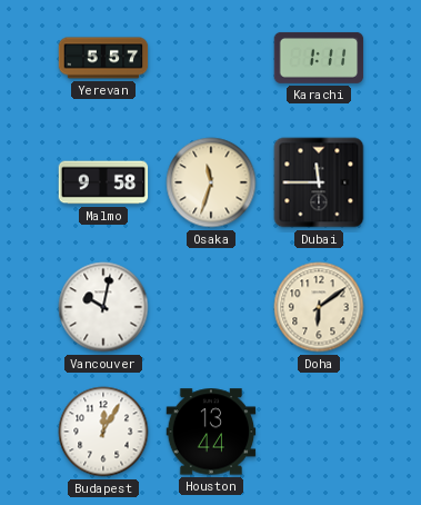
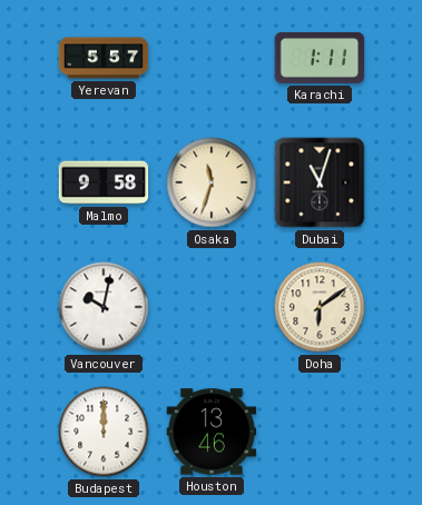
Dubai: 11:45 -> 11:03 (320, 182)
Budapest: 12:05 -> 12:00 (104, 432)
Houston: 13:44 -> 13:46 (212, 432)
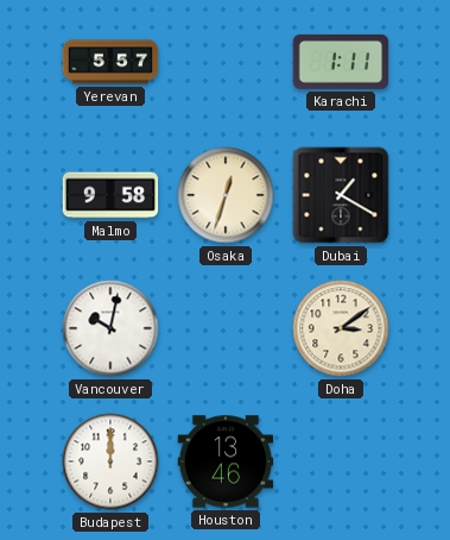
Osaka: 11:33 -> 12:33 (226, 195)
Dubai: 11:03 -> 1:20 (341, 195)
Doha: 6:09 -> 3:09 (341, 328)
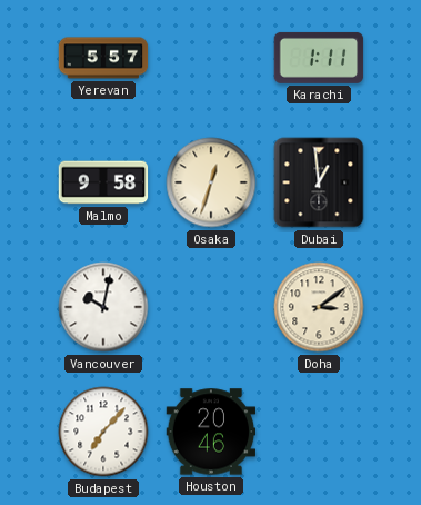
Dubai: 1:20 -> 12:59 (319, 182)
Budapest: 12:00 -> 7:07 (103, 432)
Houston: 13:46 -> 20:46 (211, 432)
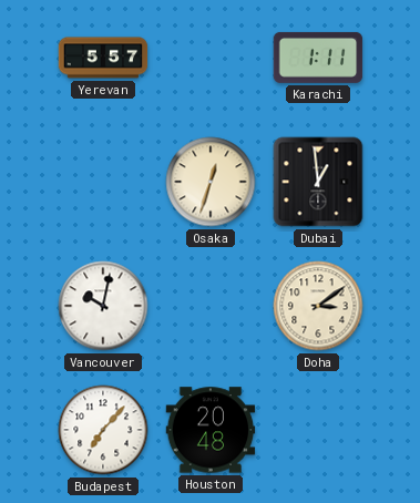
Malmo: 9:58 -> none (103, 182)
Houston: 20:46 -> 20:48 (211, 430)
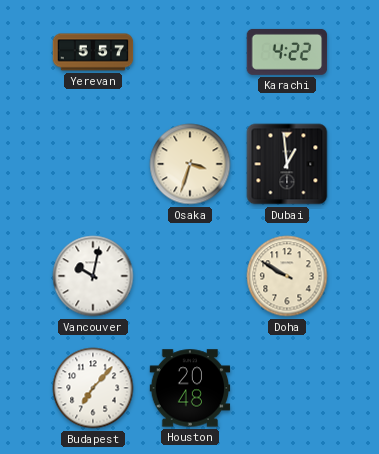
Karachi: 1:11 -> 4:22 (287, 52)
Osaka: 12:33 -> 3:33 (190, 164)
Doha: 3:09 -> 9:50 (287, 276)
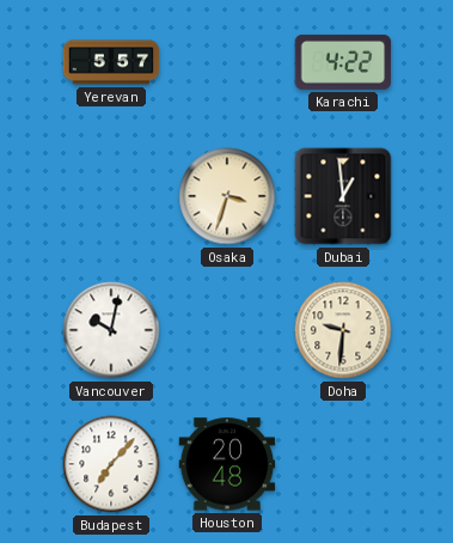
Doha: 9:50 -> 9:31 (343, 330)
